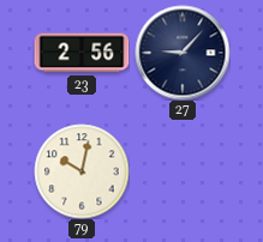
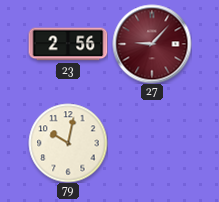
27 dial: navy -> burgundy (152, 44)
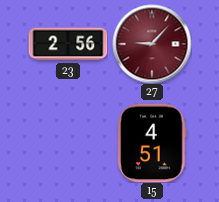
79: 10:02 -> none (68, 143)
15: none -> 4:51 (152, 143)
